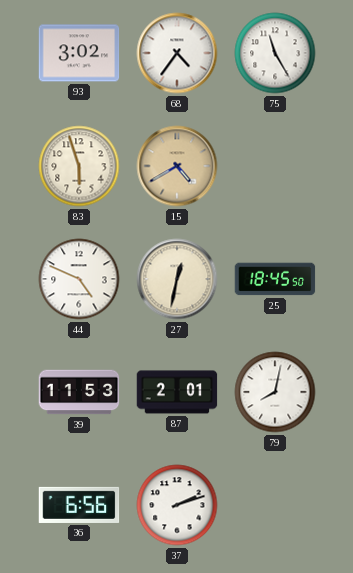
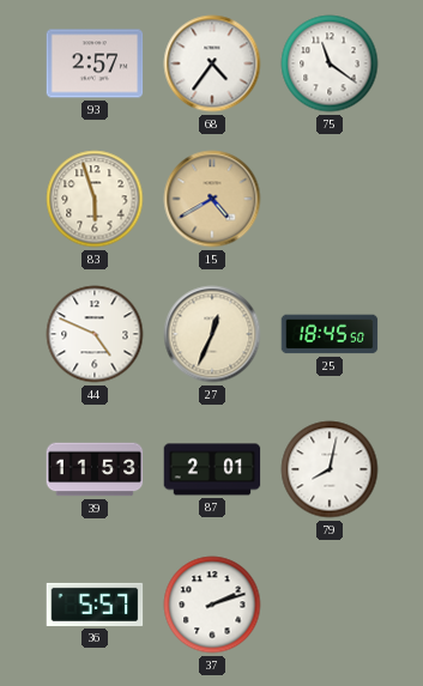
93: 3:02 -> 2:57 (95, 63)
75: 11:25 -> 11:21 (330, 63)
27: 12:32 -> 12:34 (212, 334)
36: 6:56 -> 5:57 (95, 605)
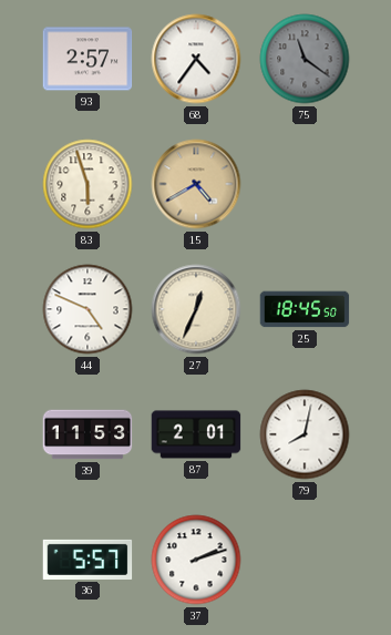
75 dial: white -> grey (305, 59)
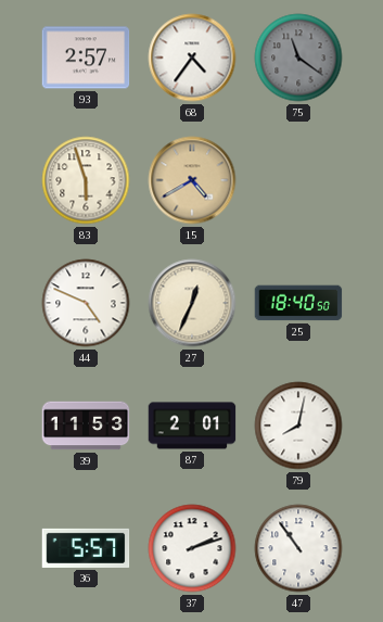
25: 18:45 -> 18:40 (298, 303)
47: none -> 10:54 (298, 548)
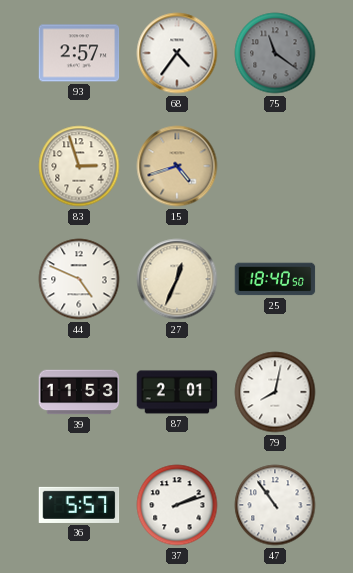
83: 5:57 -> 2:57 (79, 166)
15: 4:40 -> 4:42 (177, 166)
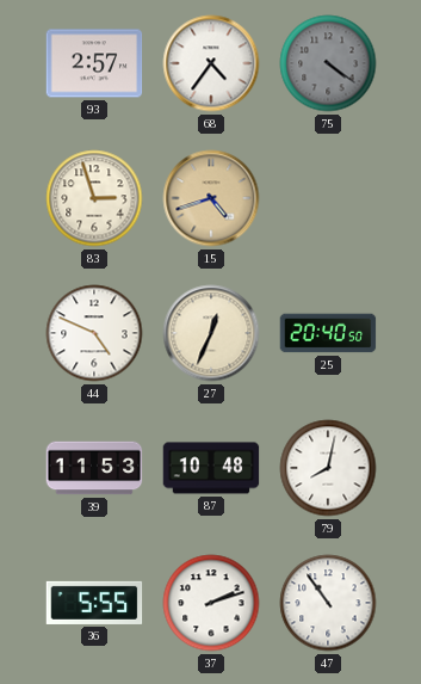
75: 11:21 -> 4:21 (328, 63)
25: 18:40 -> 20:40 (328, 333)
87: 2:01 -> 10:48 (211, 468)
36: 5:57 -> 5:55 (94, 603)
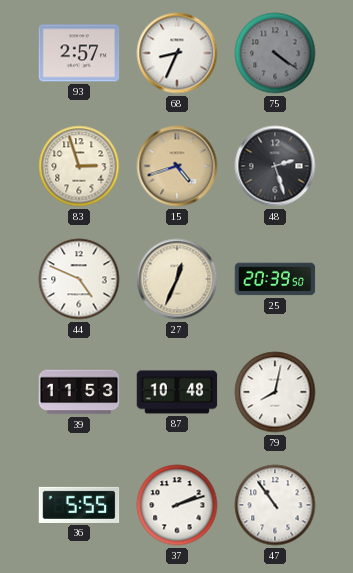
68: 4:36 -> 8:34 (177, 53)
48: none -> 2:27 (275, 166)
25: 20:40 -> 20:39 (275, 279)
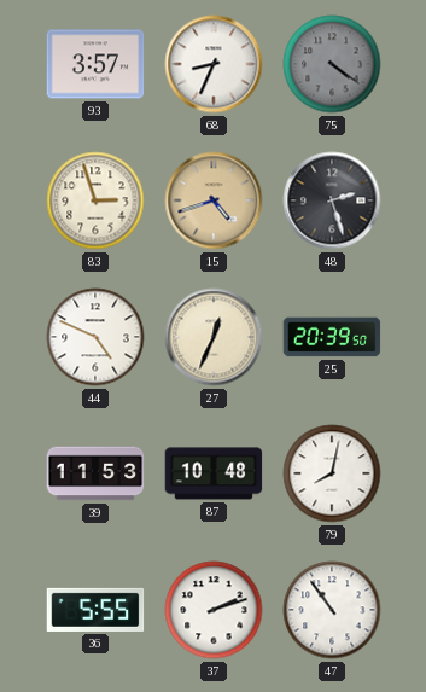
93: 2:57 -> 3:57 (95, 64)
